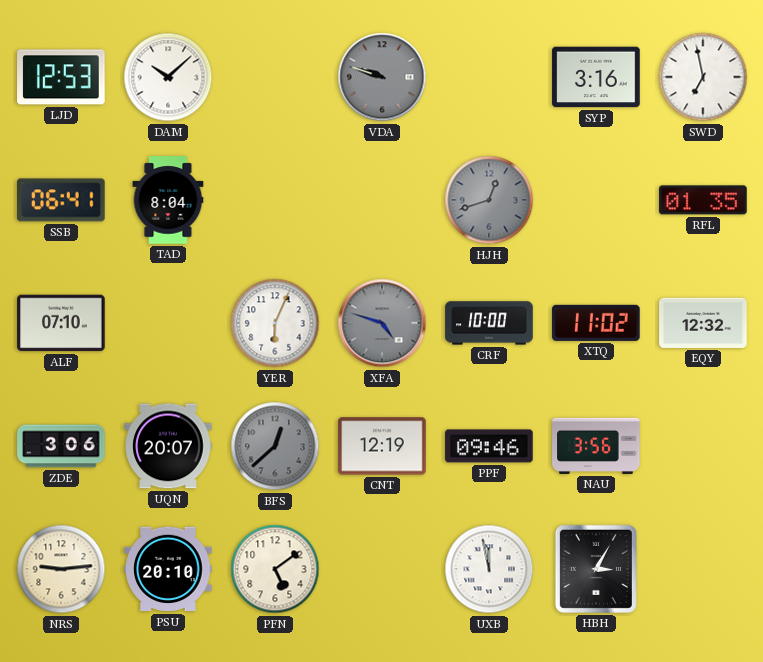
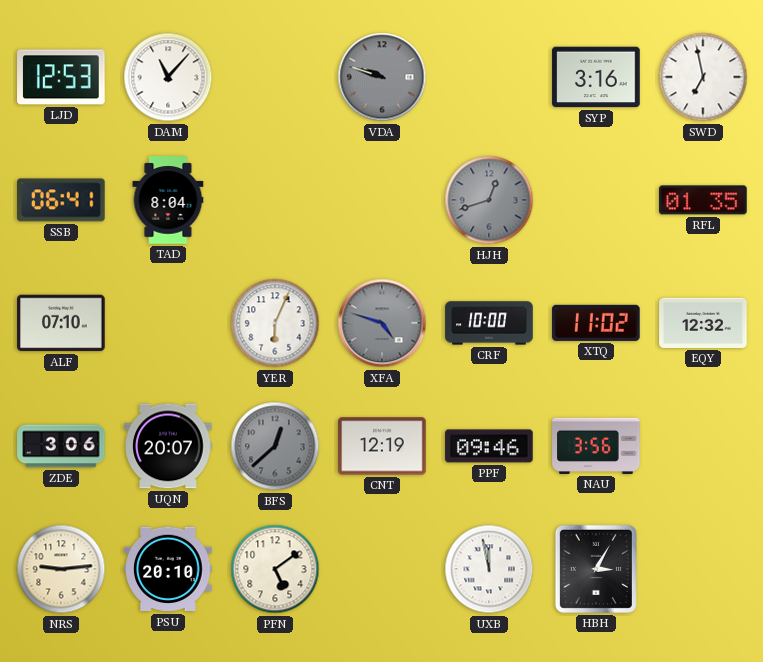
DAM: 10:08 -> 11:07 (168, 77)
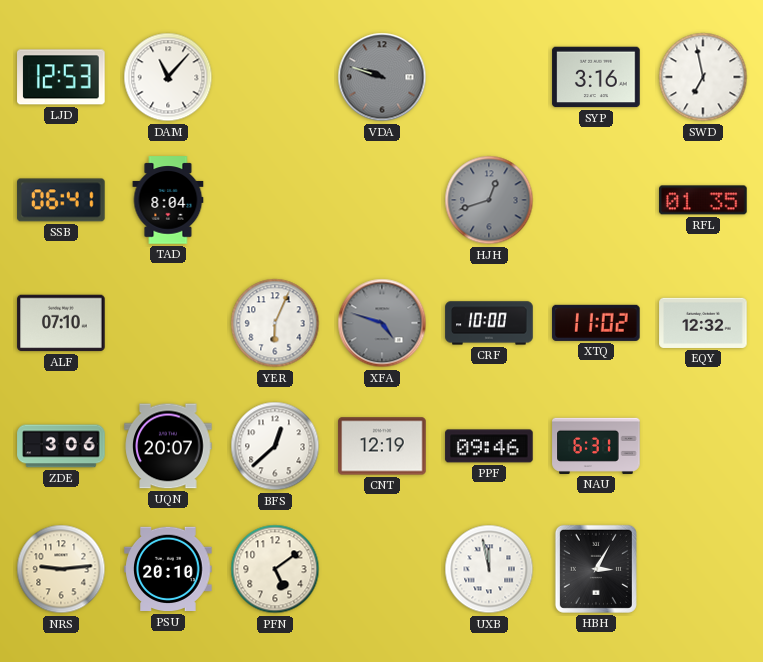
BFS dial: grey -> white (275, 446)
NAU: 3:56 -> 6:31 (596, 446)
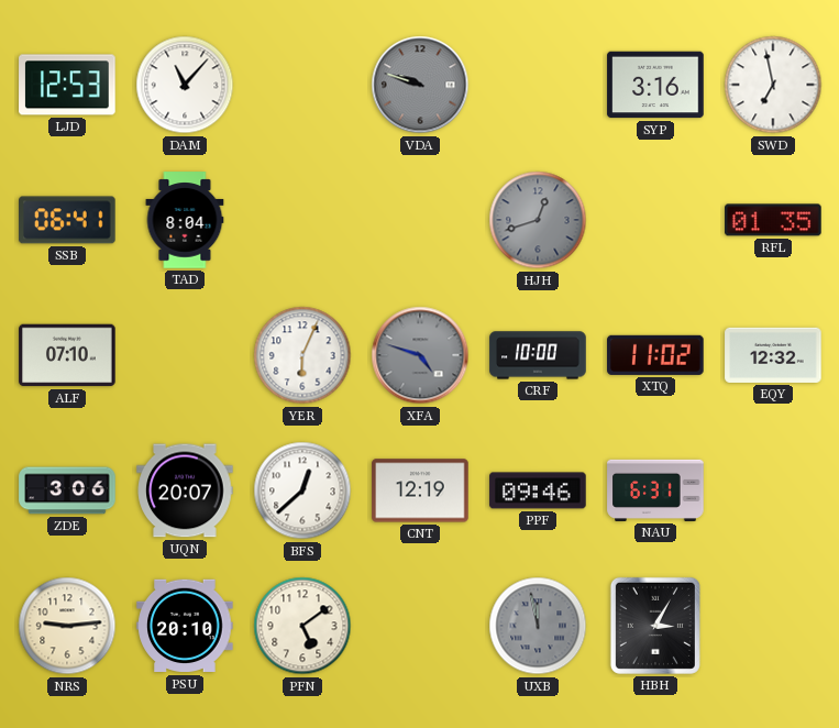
UXB dial: white -> grey (538, 626)
